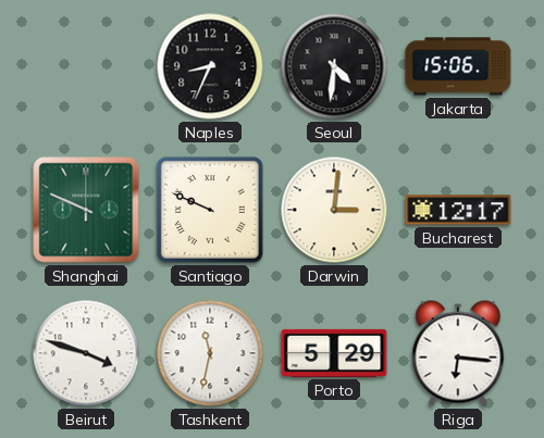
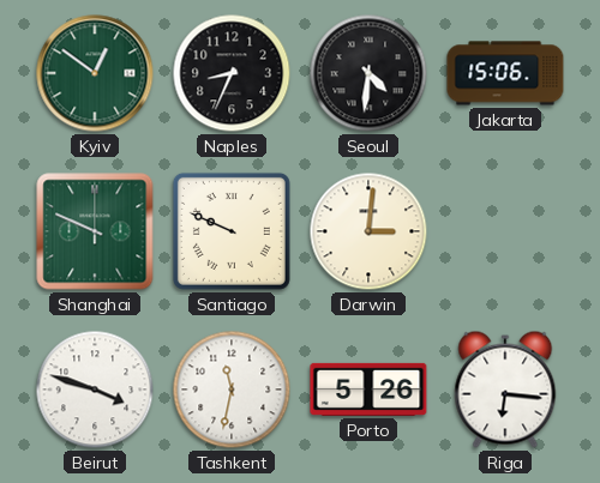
Kyiv: none -> 12:51 (95, 73)
Bucharest: 12:17 -> none (458, 210)
Porto: 5:29 -> 5:26 (368, 390)
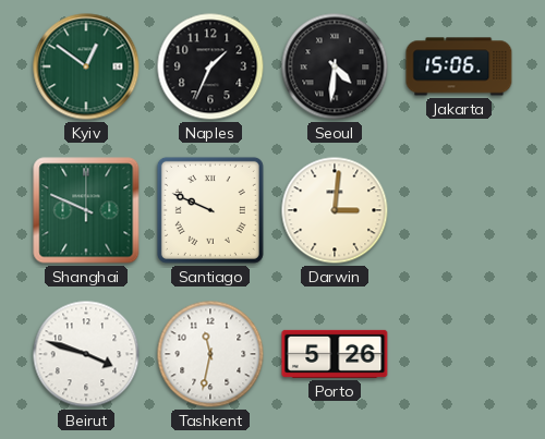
Naples: 8:34 -> 1:34 (210, 66)
Riga: 6:16 -> none (505, 390)
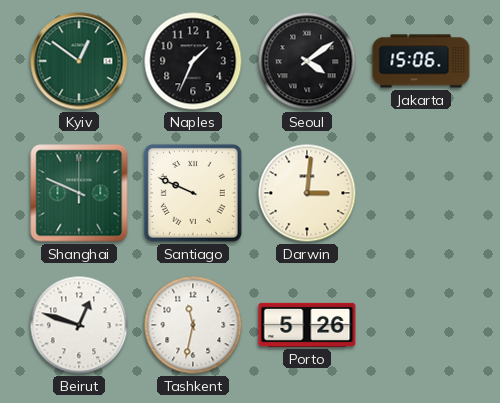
Seoul: 4:31 -> 4:09 (307, 61)
Beirut: 3:48 -> 12:48 (79, 325)
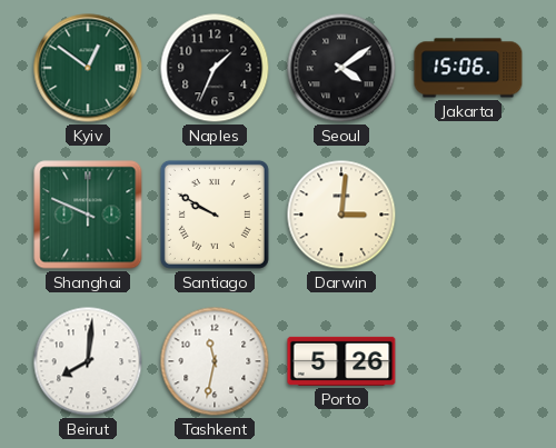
Santiago: 9:49 -> 9:50 (215, 215)
Beirut: 12:48 -> 8:01 (88, 361)
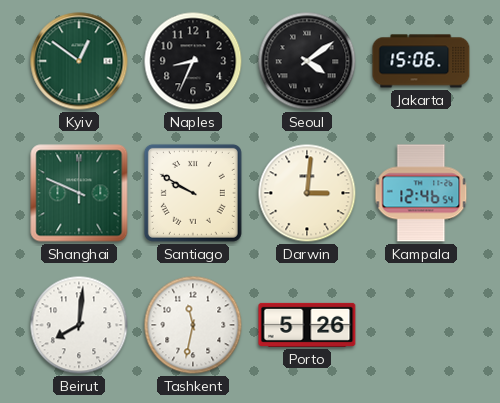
Naples: 1:34 -> 8:34 (193, 61)
Kampala: none -> 12:46 (421, 193)
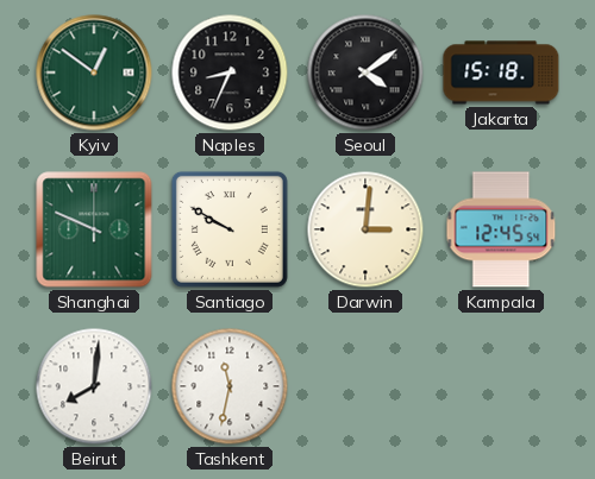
Jakarta: 15:06 -> 15:18 (501, 73)
Kampala: 12:46 -> 12:45 (501, 229)
Porto: 5:26 -> none (307, 325)
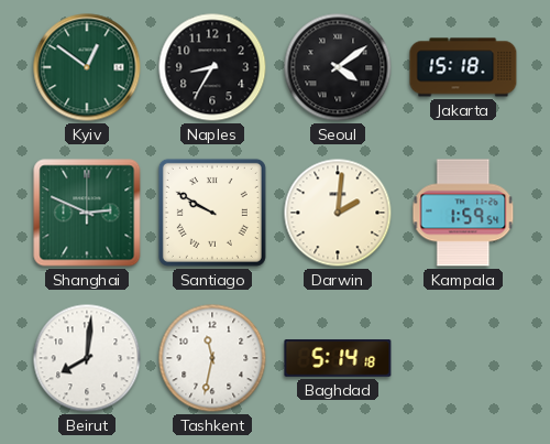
Naples: 8:34 -> 8:35 (212, 67)
Shanghai: 9:49 -> 2:49 (87, 213)
Darwin: 3:01 -> 2:01 (338, 213)
Kampala: 12:45 -> 1:59 (463, 213)
Baghdad: none -> 5:14 (338, 358)
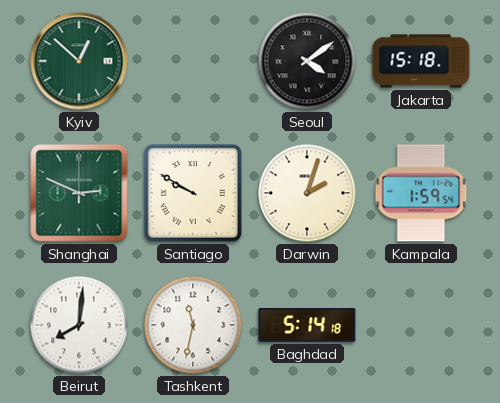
Kyiv: 12:51 -> 12:52 (79, 61)
Naples: 8:35 -> none (212, 67)
Darwin: 2:01 -> 2:03 (307, 193)
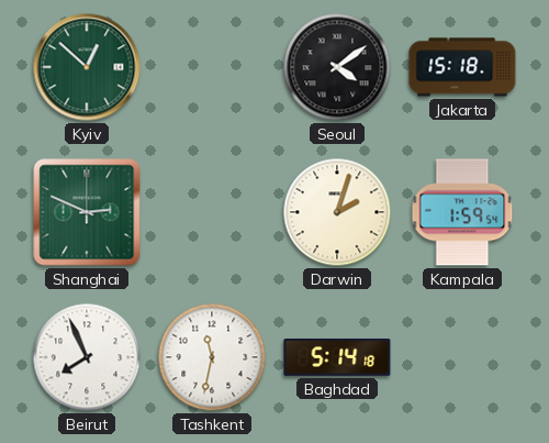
Santiago: 9:50 -> none (193, 193)
Beirut: 8:01 -> 7:56 (87, 357)
